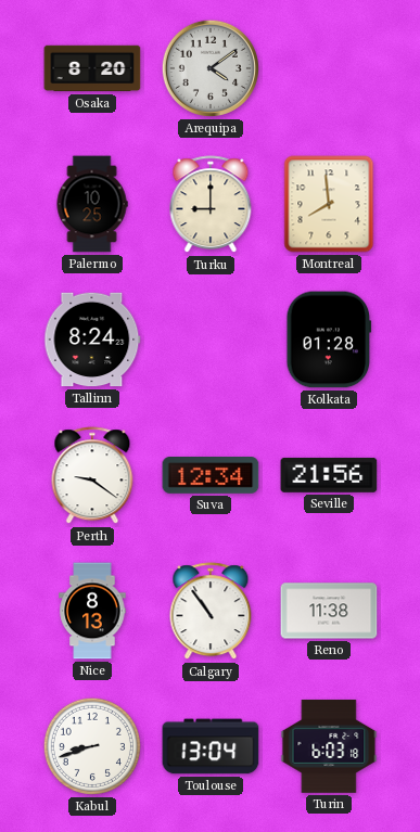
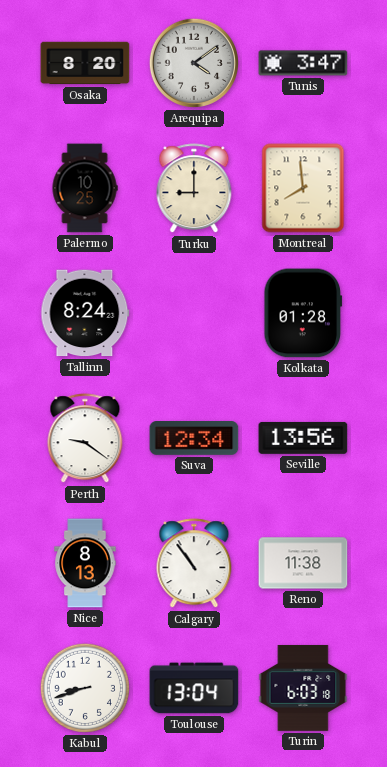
Tunis: none -> 3:47 (303, 63)
Seville: 21:56 -> 13:56 (303, 438)
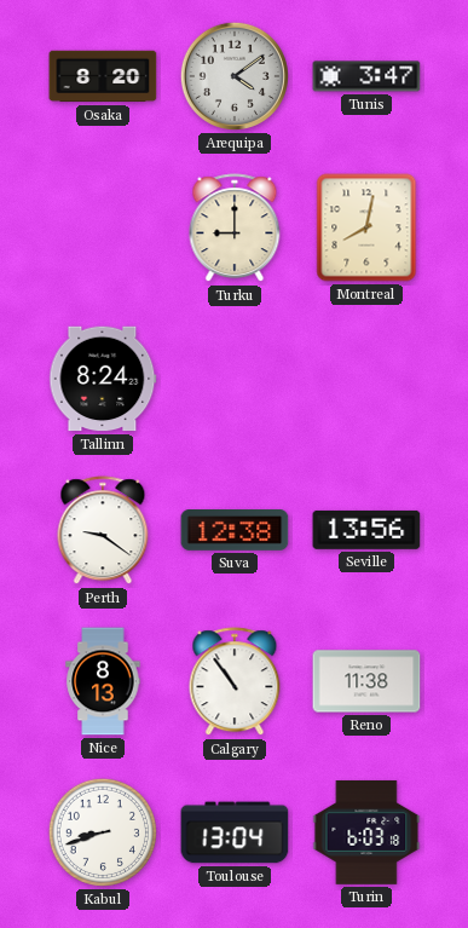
Palermo: 10:25 -> none (85, 188)
Montreal: 7:59 -> 8:02 (366, 227)
Kolkata: 01:28 -> none (303, 313)
Suva: 12:34 -> 12:38 (235, 531)
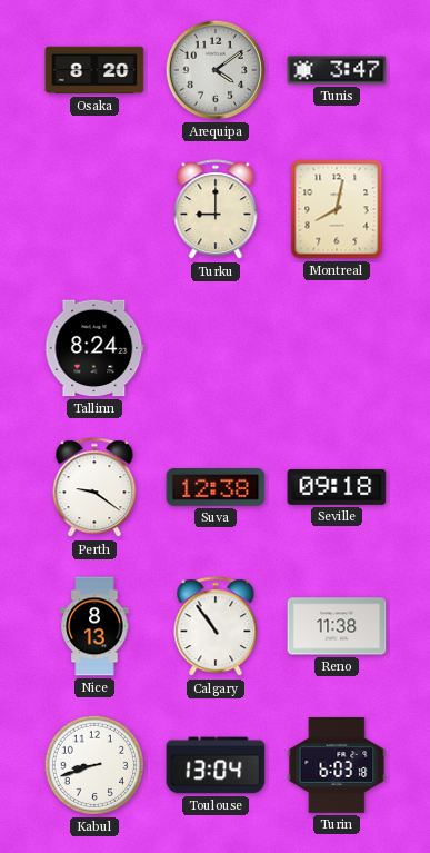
Seville: 13:56 -> 09:18 (337, 487)
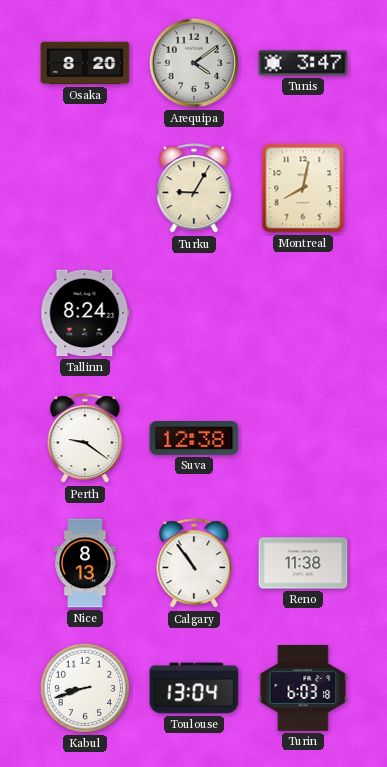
Turku: 9:00 -> 9:05 (194, 189)
Seville: 09:18 -> none (337, 487)
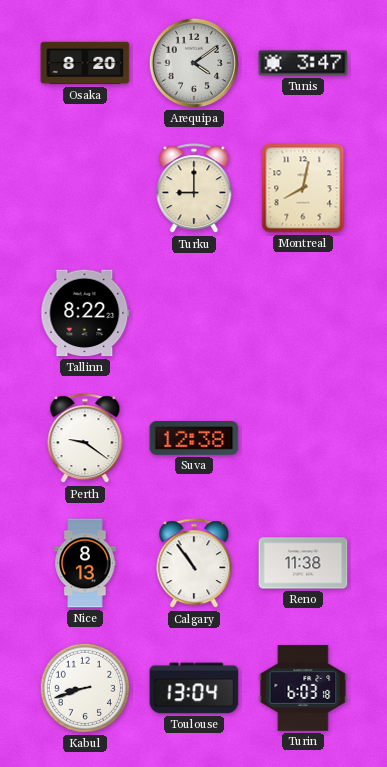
Turku: 9:05 -> 9:00 (194, 189)
Tallinn: 8:24 -> 8:22 (85, 313)
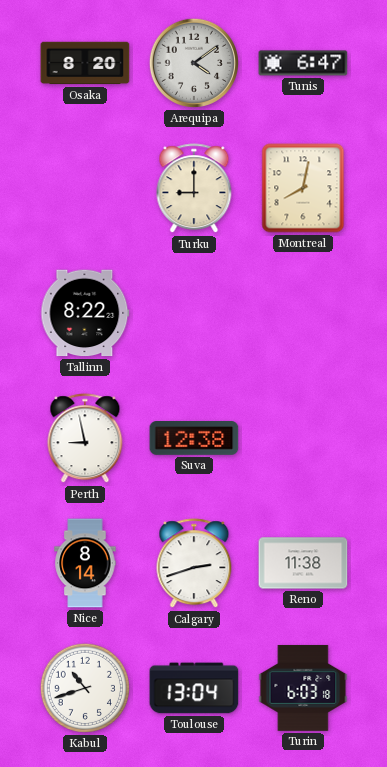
Tunis: 3:47 -> 6:47 (303, 63)
Perth: 9:21 -> 8:58 (85, 439)
Nice: 8:13 -> 8:14 (85, 563)
Calgary: 10:54 -> 2:42 (194, 564)
Kabul: 8:42 -> 10:42 (85, 688)
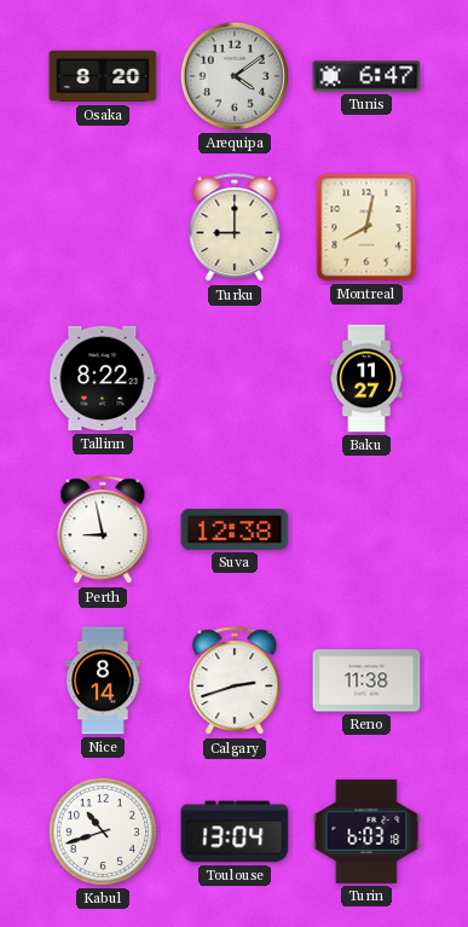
Baku: none -> 11:27 (366, 378)
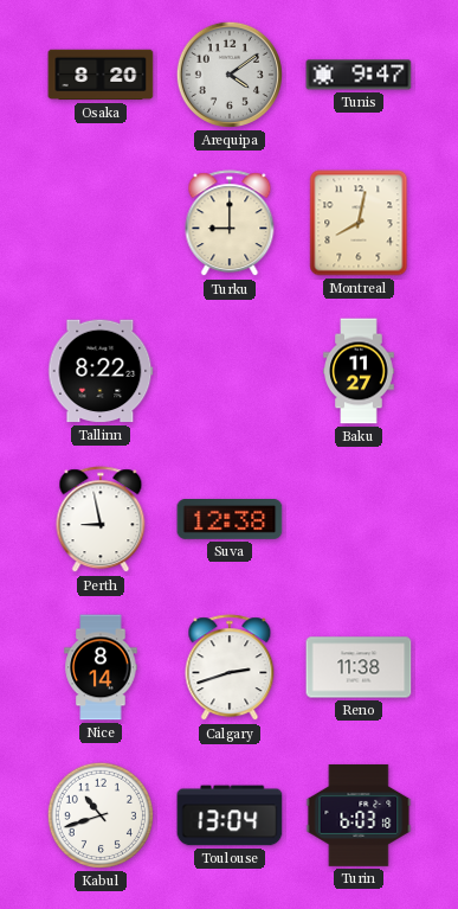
Tunis: 6:47 -> 9:47 (359, 75)
